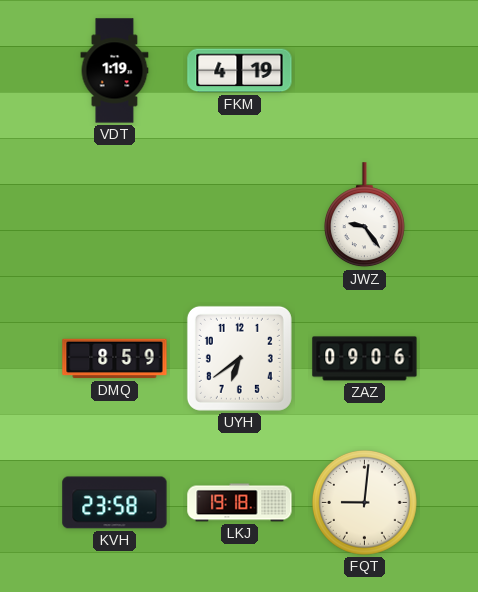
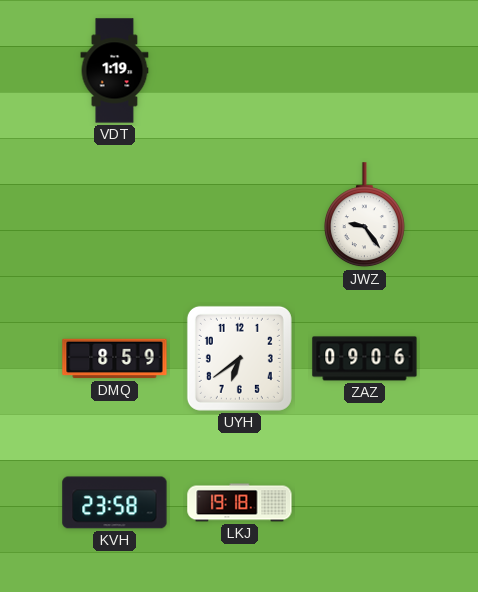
FKM: 4:19 -> none (240, 71)
FQT: 9:01 -> none (364, 502)
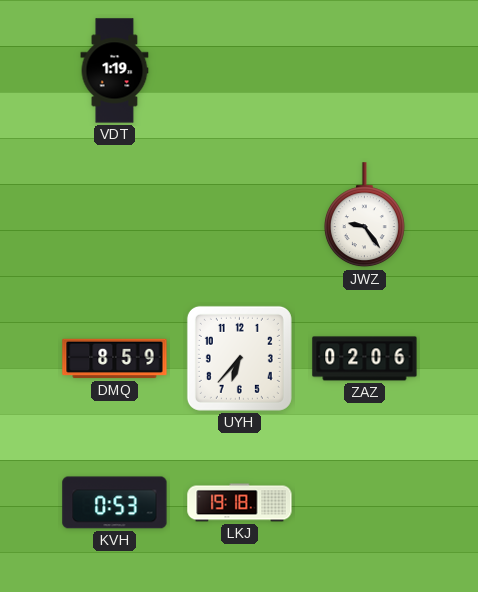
UYH: 6:39 -> 6:37 (239, 358)
ZAZ: 09:06 -> 02:06 (365, 359)
KVH: 23:58 -> 0:53 (115, 503)
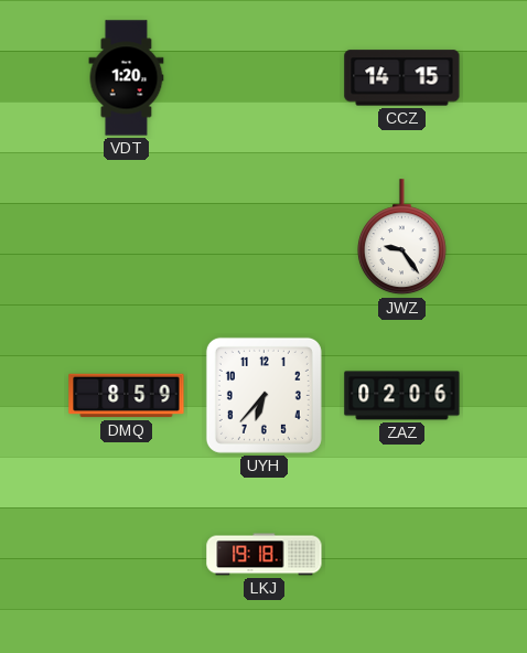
VDT: 1:19 -> 1:20 (127, 78)
CCZ: none -> 14:15 (402, 78)
KVH: 0:53 -> none (115, 503)
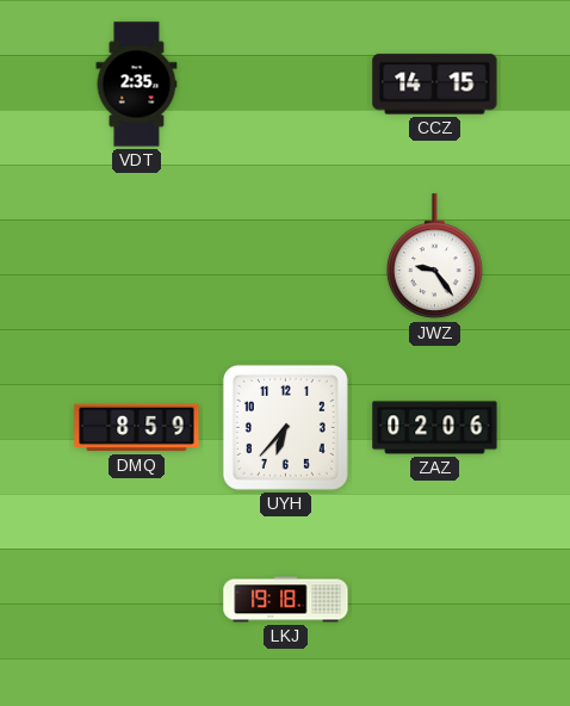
VDT: 1:20 -> 2:35 (137, 85)
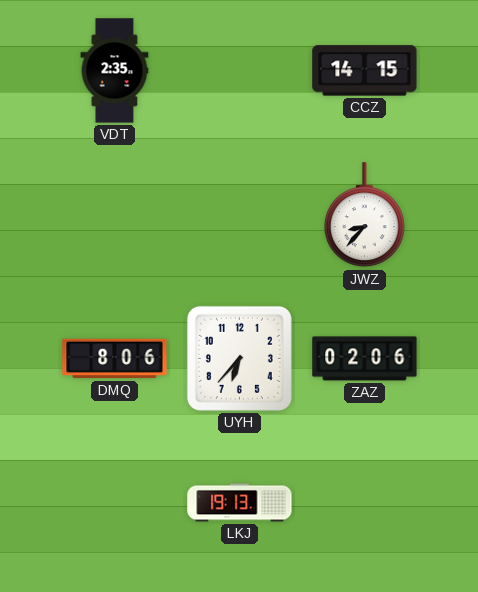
JWZ: 9:24 -> 8:37 (364, 215)
DMQ: 8:59 -> 8:06 (115, 359)
LKJ: 19:18 -> 19:13 (240, 503)
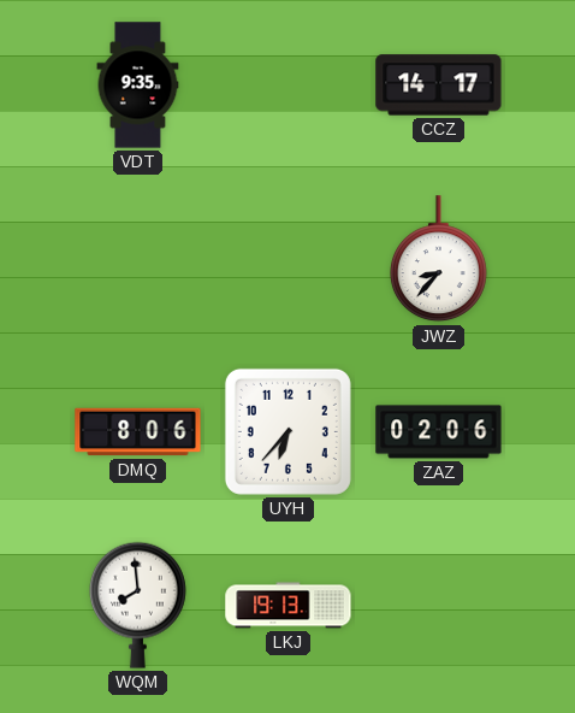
VDT: 2:35 -> 9:35 (138, 86)
CCZ: 14:15 -> 14:17 (439, 86)
WQM: none -> 7:59 (137, 605)
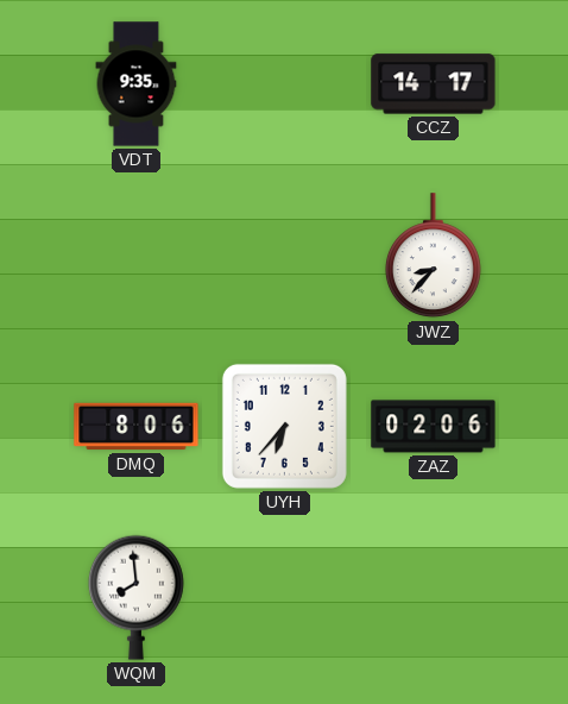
LKJ: 19:13 -> none (289, 606)
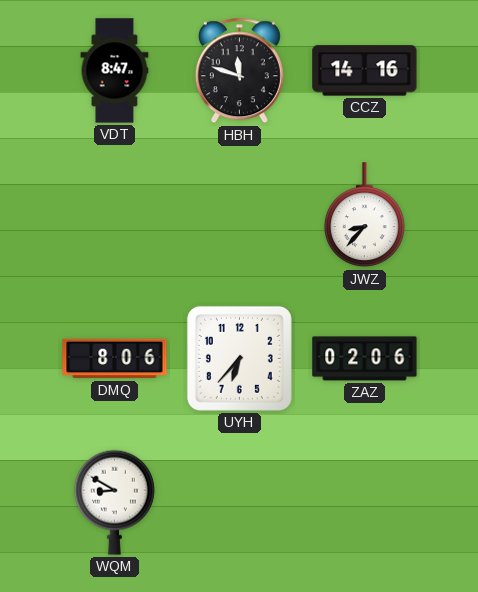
VDT: 9:35 -> 8:47 (115, 71)
HBH: none -> 11:48 (239, 71)
CCZ: 14:17 -> 14:16 (365, 71)
WQM: 7:59 -> 8:50 (114, 502)
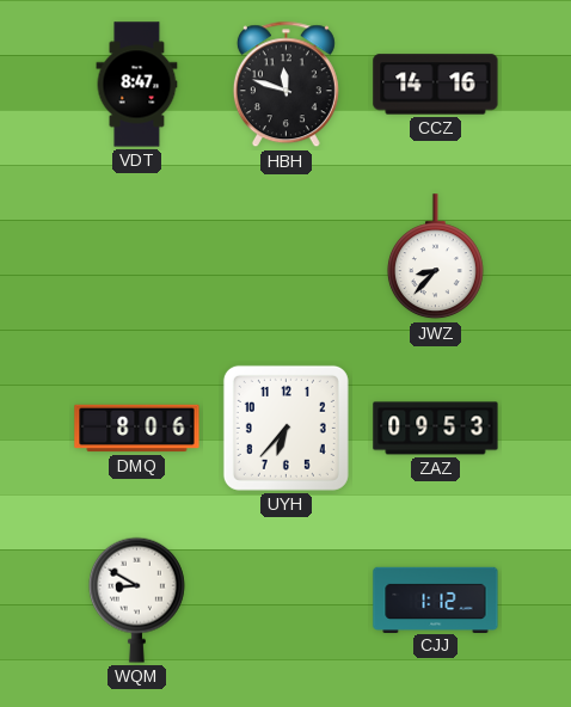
ZAZ: 02:06 -> 09:53 (436, 429)
CJJ: none -> 1:12 (436, 600)
